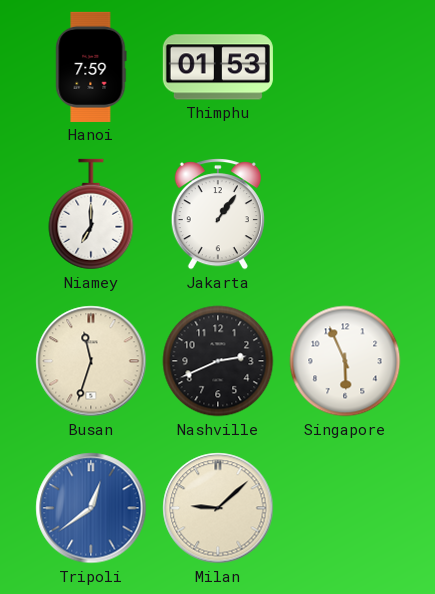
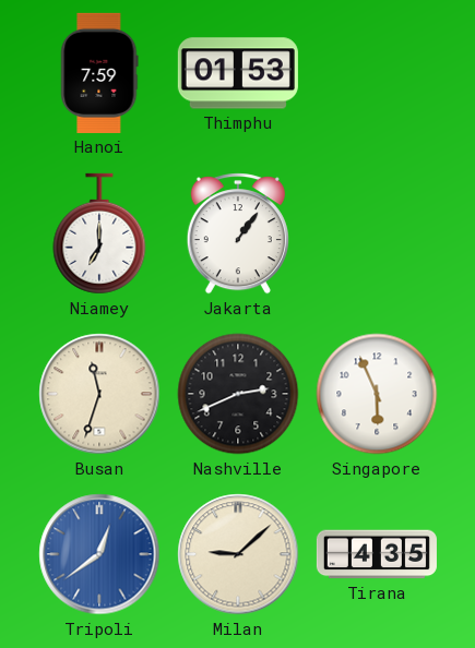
Tirana: none -> 4:35 (377, 554)
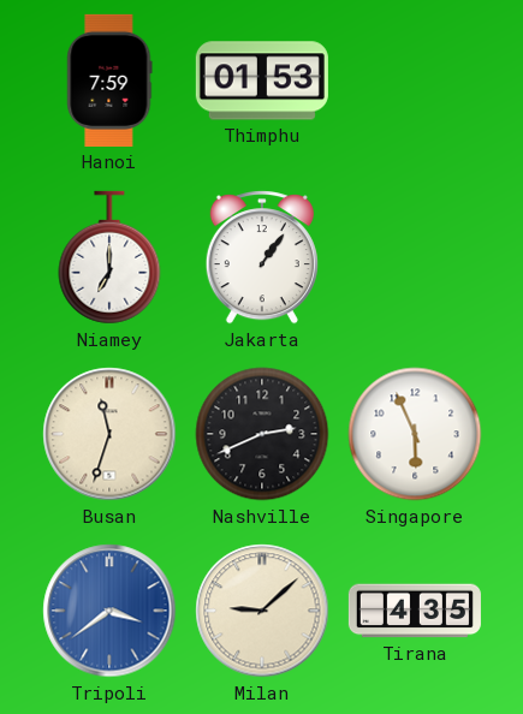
Tripoli: 12:39 -> 3:39 (109, 611)
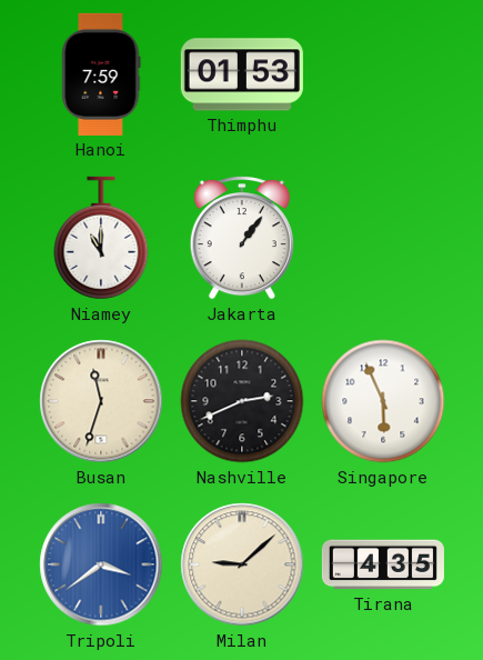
Niamey: 7:00 -> 11:00 (101, 238)
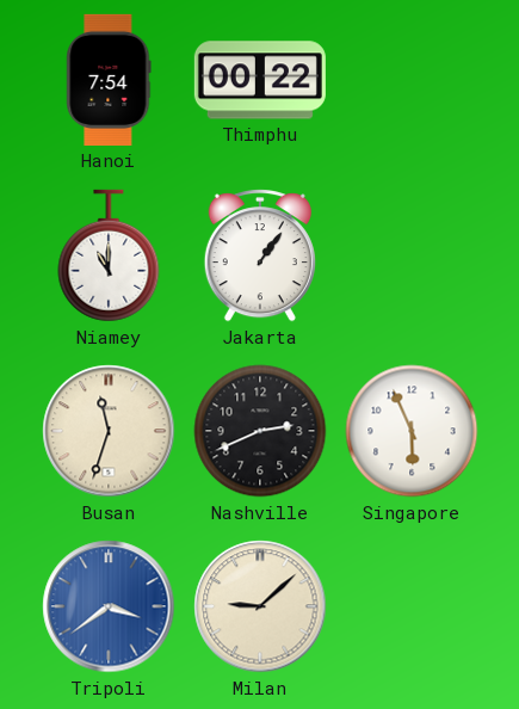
Hanoi: 7:59 -> 7:54 (109, 80)
Thimphu: 01:53 -> 00:22 (260, 80)
Tirana: 4:35 -> none (383, 564)
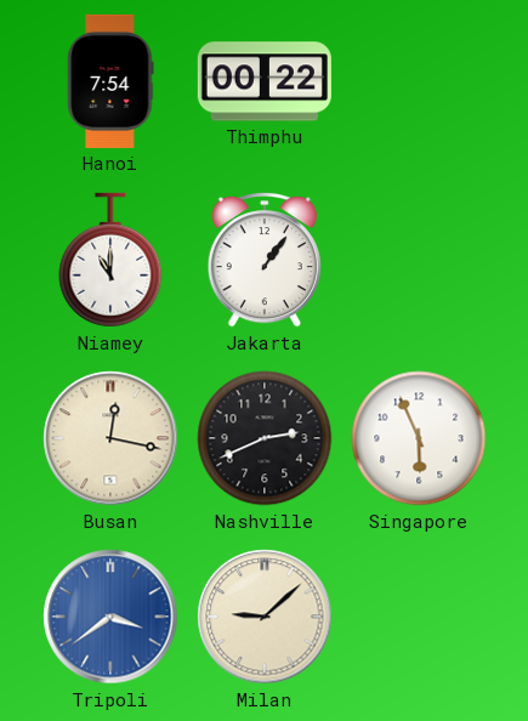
Busan: 11:33 -> 12:17 (110, 438)
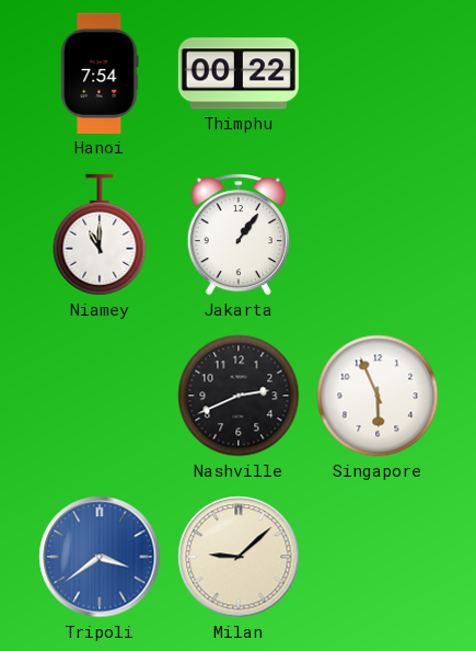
Busan: 12:17 -> none (110, 438)
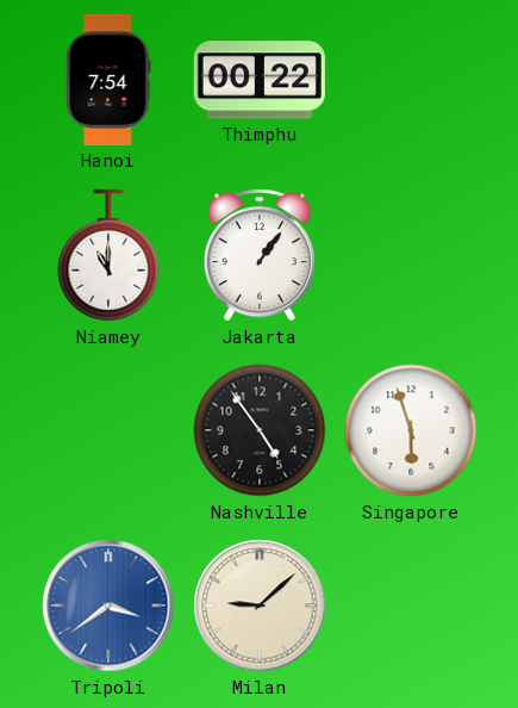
Nashville: 2:41 -> 4:54 (260, 430)
Singapore: 5:56 -> 5:57 (411, 430)
